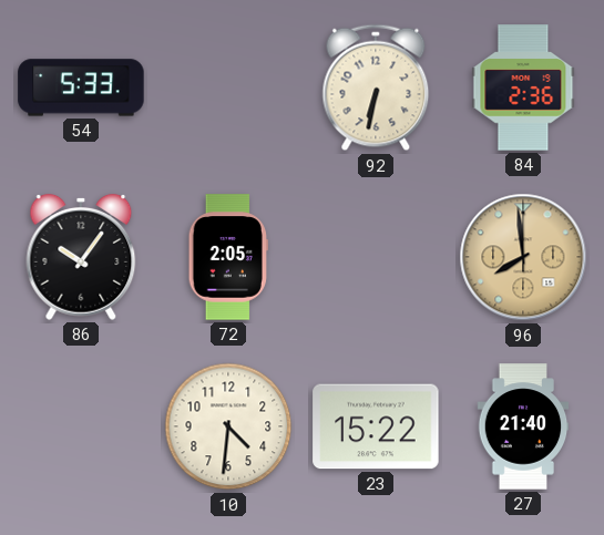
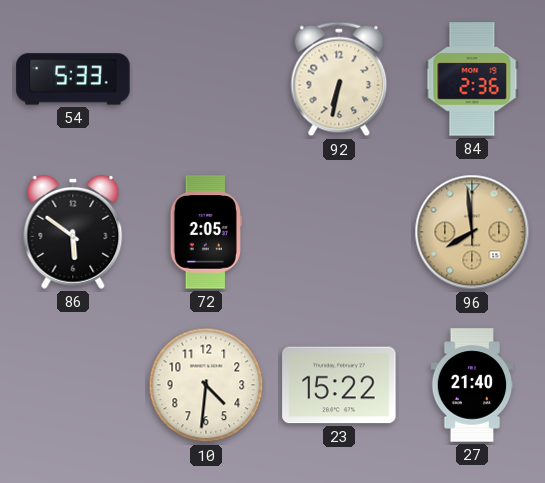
86: 10:06 -> 5:51 (73, 232)
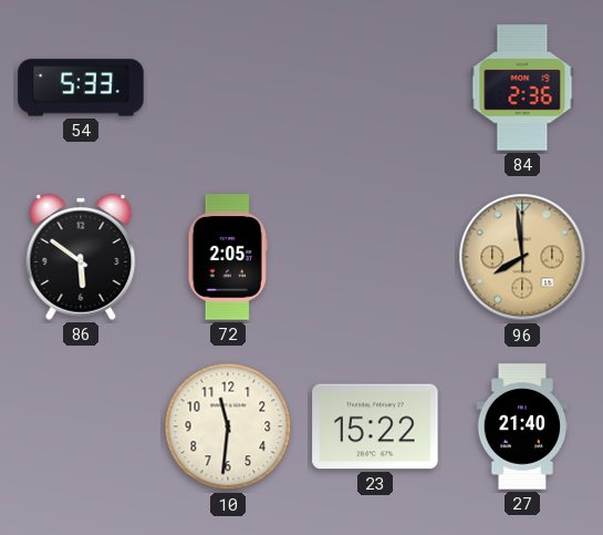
92: 6:32 -> none (339, 79)
10: 4:31 -> 11:31 (228, 426)
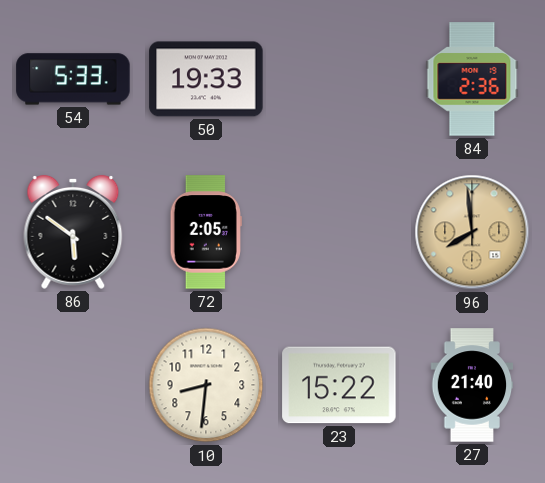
50: none -> 19:33 (206, 79)
10: 11:31 -> 8:31 (206, 385)
